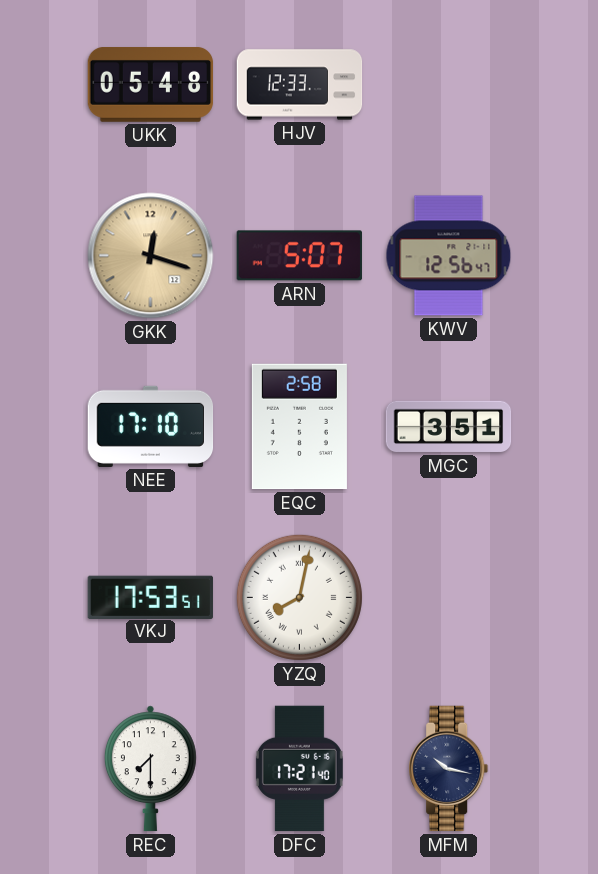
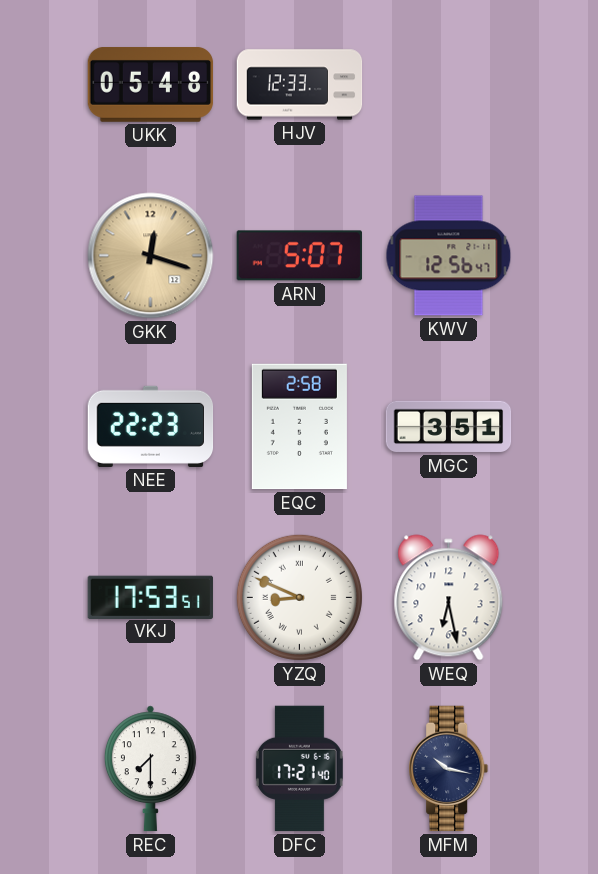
NEE: 17:10 -> 22:23 (151, 426)
YZQ: 8:02 -> 8:49 (299, 597)
WEQ: none -> 6:28 (449, 598)
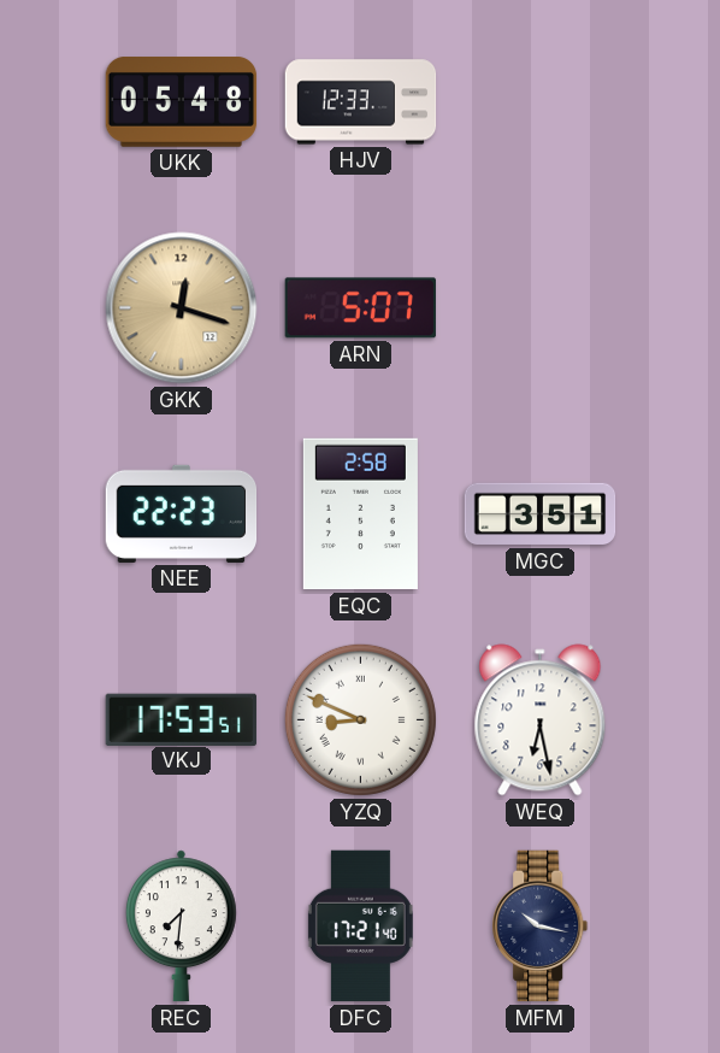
KWV: 12:56 -> none (449, 256)
REC: 7:30 -> 7:31 (181, 926)
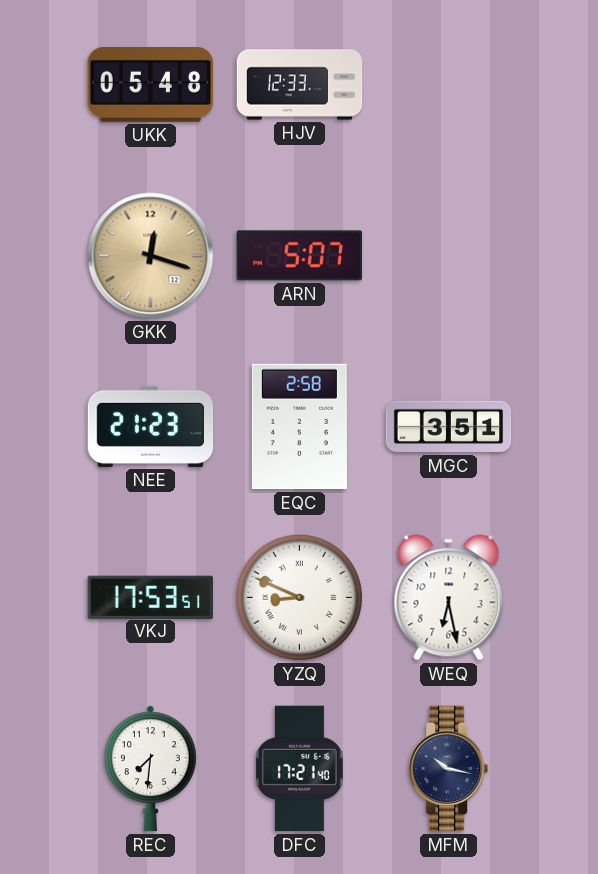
NEE: 22:23 -> 21:23 (151, 426)
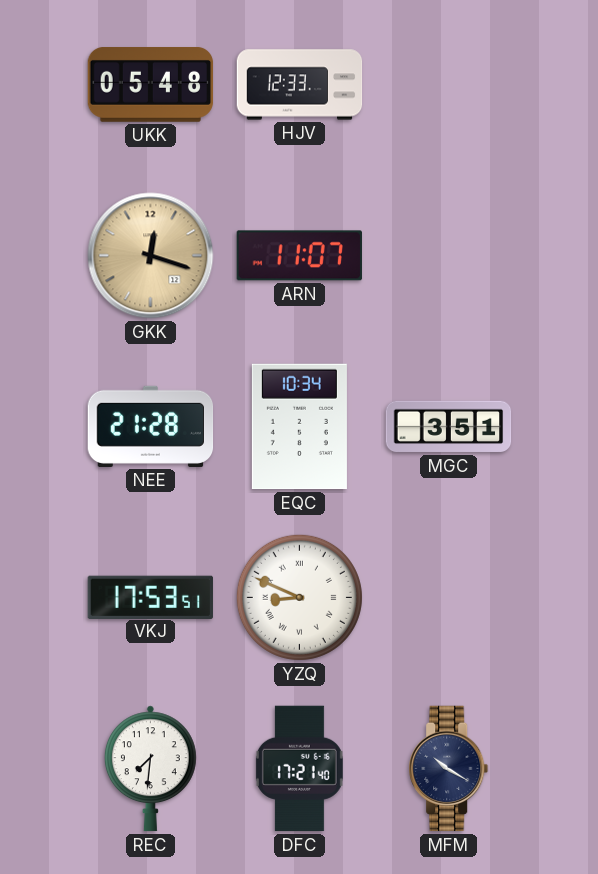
ARN: 5:07 -> 11:07 (299, 256)
NEE: 21:23 -> 21:28 (151, 426)
EQC: 2:58 -> 10:34 (299, 427)
WEQ: 6:28 -> none (449, 598)
MFM: 10:17 -> 10:20 (449, 769)
